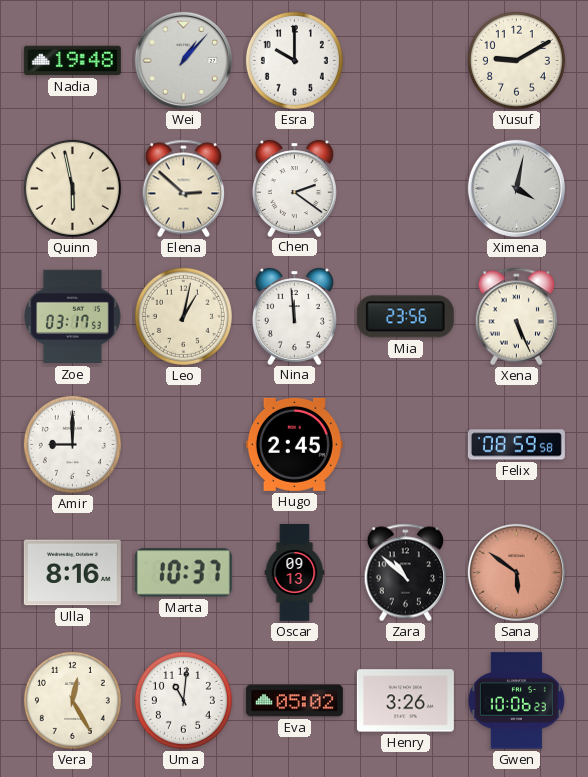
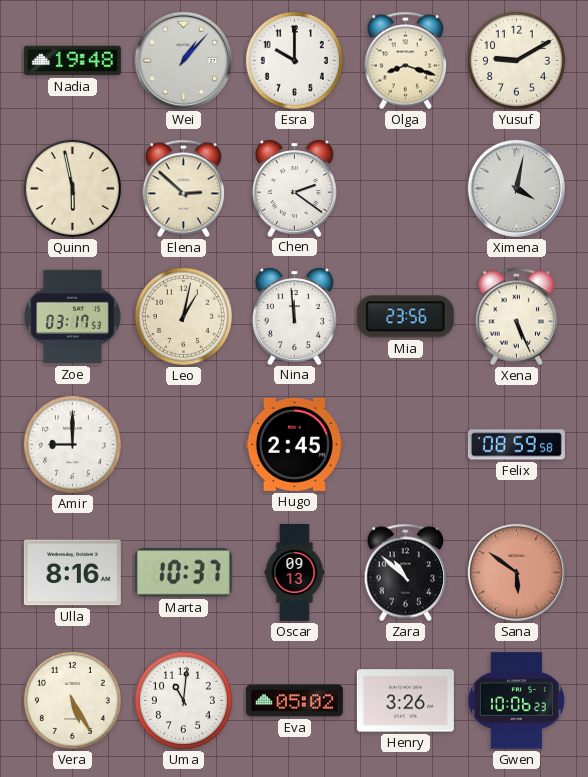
Olga: none -> 8:18 (406, 61)
Vera: 12:25 -> 5:25 (72, 700)
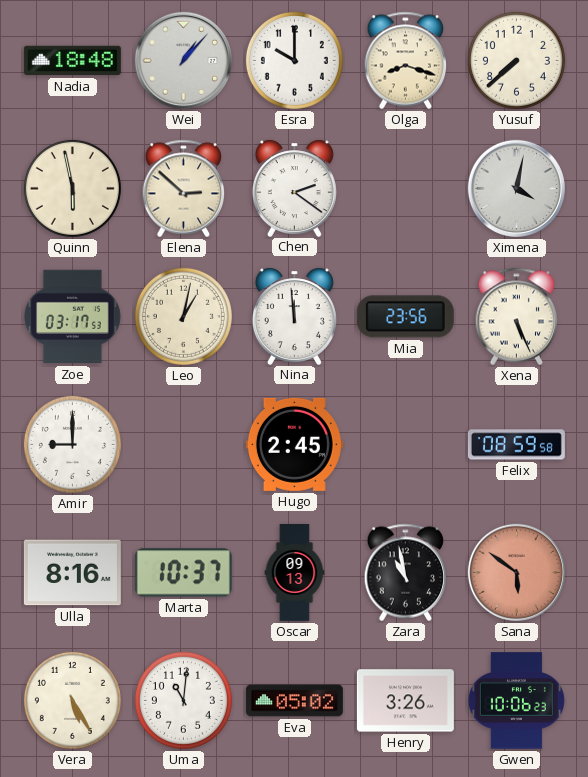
Nadia: 19:48 -> 18:48 (72, 61)
Yusuf: 9:10 -> 7:38 (516, 60)
Zara: 10:52 -> 10:58 (406, 573)
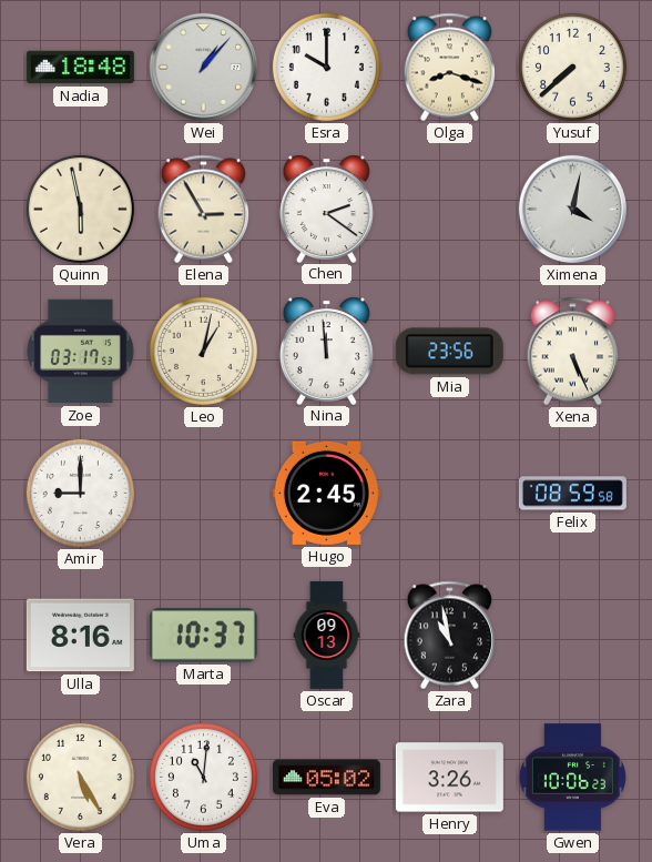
Elena: 2:52 -> 2:55 (204, 210)
Sana: 5:51 -> none (516, 572)
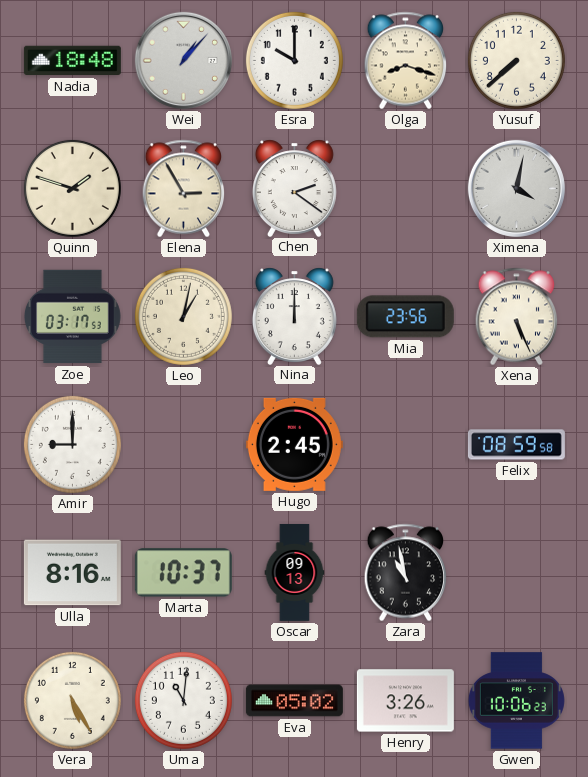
Quinn: 5:58 -> 1:48 (72, 188)
Nina: 11:59 -> 12:00 (294, 316)
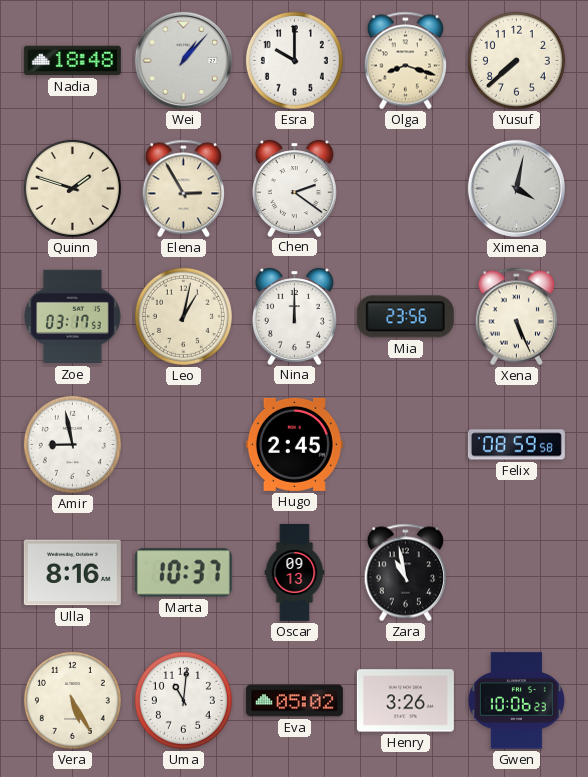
Amir: 9:00 -> 8:58 (72, 444)
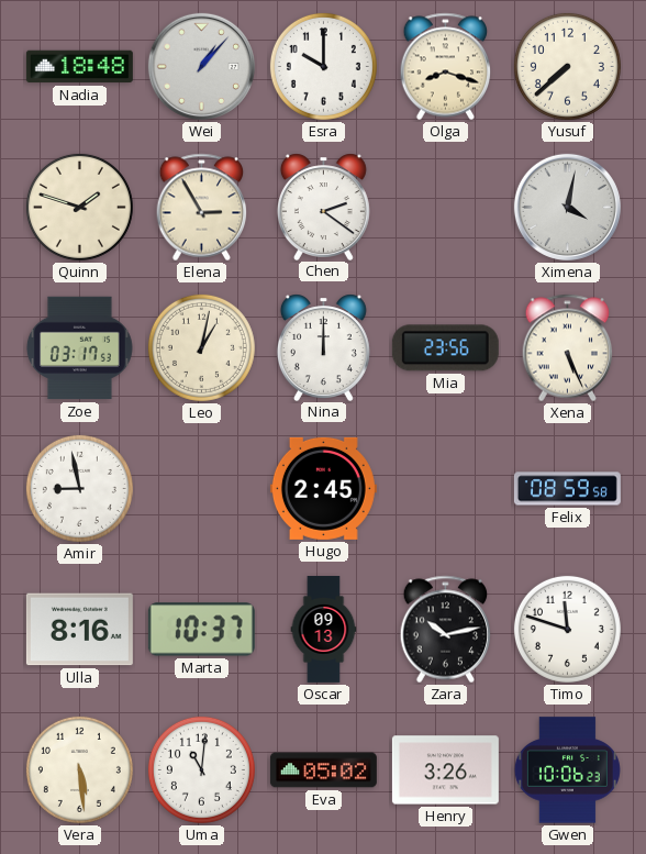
Zara: 10:58 -> 10:13 (446, 630)
Timo: none -> 11:48 (567, 629)
Vera: 5:25 -> 5:29 (79, 769)
